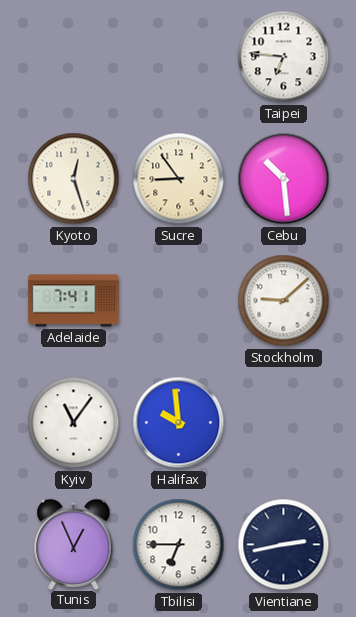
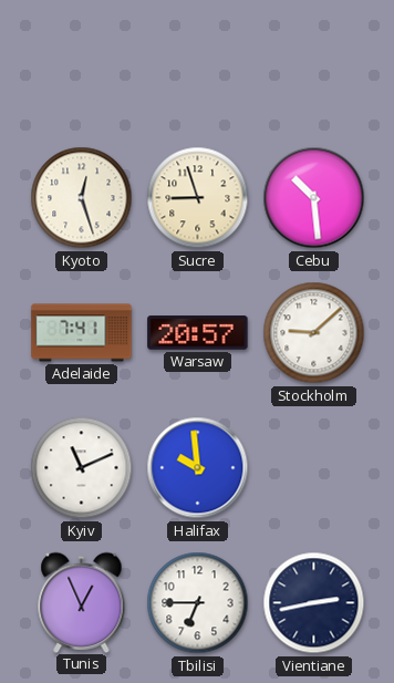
Taipei: 6:46 -> none (284, 57)
Sucre: 8:54 -> 8:57 (198, 198)
Warsaw: none -> 20:57 (198, 333)
Kyiv: 11:06 -> 11:11 (82, 468)
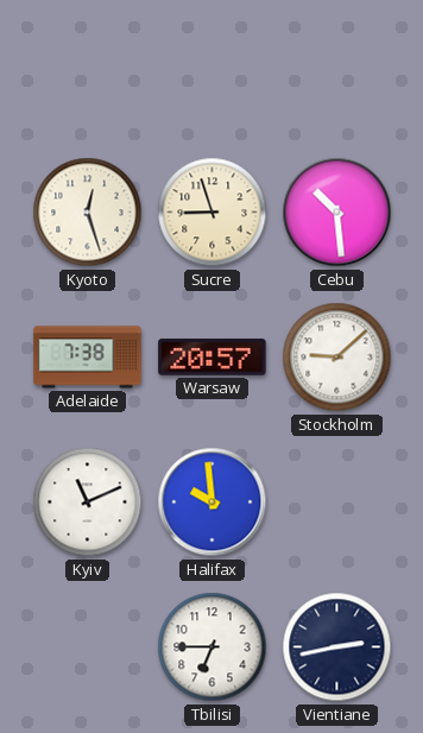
Adelaide: 7:41 -> 7:38 (88, 358)
Tunis: 12:56 -> none (82, 602)
